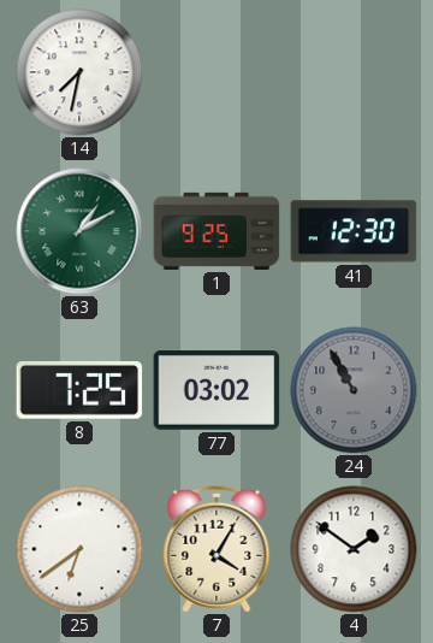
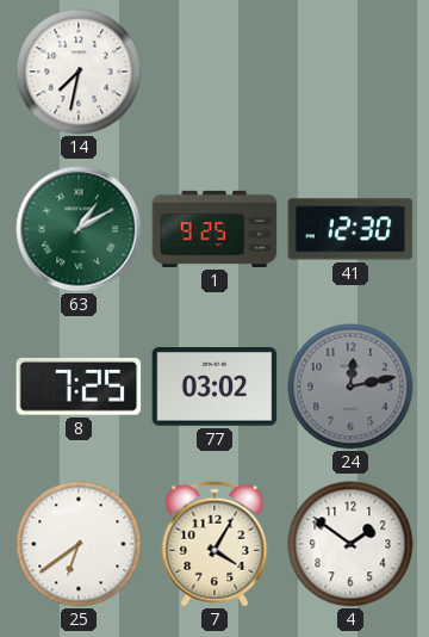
24: 10:55 -> 12:13 (350, 386)
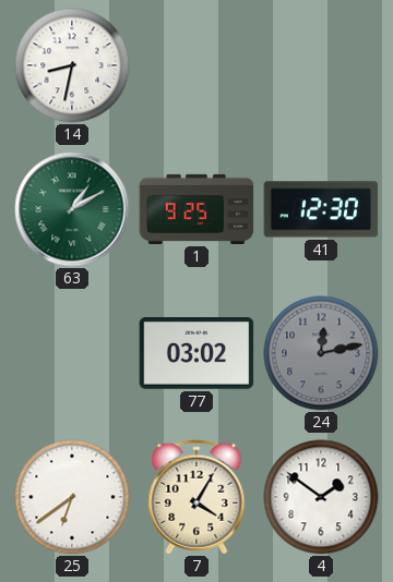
14: 7:32 -> 8:32 (72, 65)
8: 7:25 -> none (79, 386)
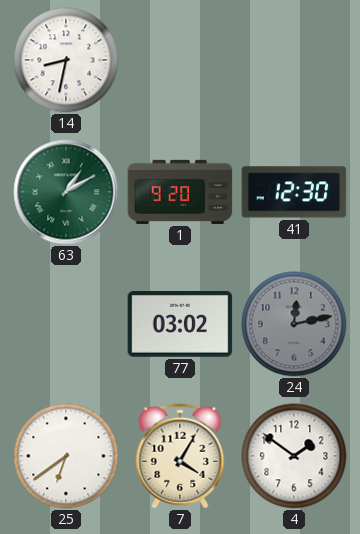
1: 9:25 -> 9:20 (180, 192)
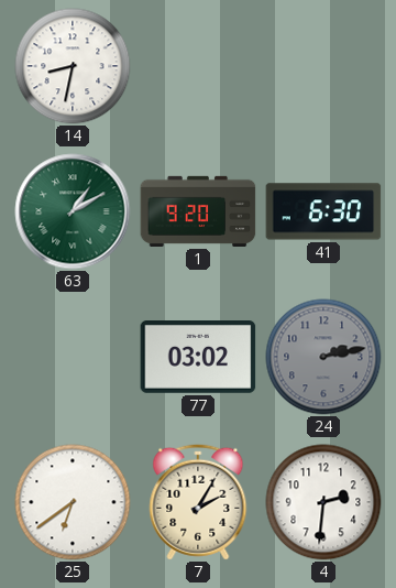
41: 12:30 -> 6:30 (323, 211)
24: 12:13 -> 2:13 (323, 357)
7: 4:05 -> 2:05 (198, 502)
4: 1:51 -> 2:31 (323, 502)
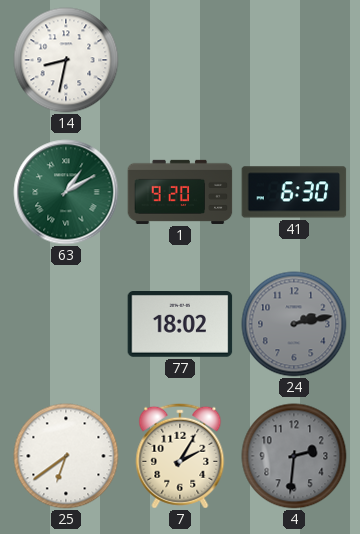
77: 03:02 -> 18:02 (180, 325)
4 dial: white -> grey (294, 456)
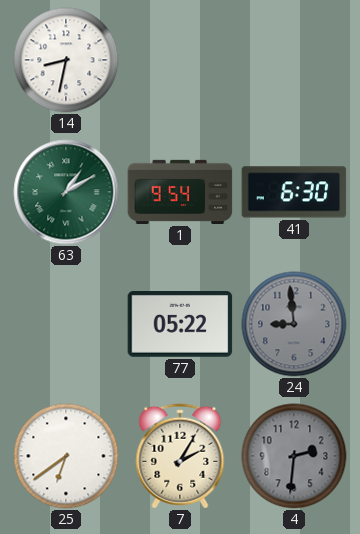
1: 9:20 -> 9:54 (180, 192)
77: 18:02 -> 05:22 (180, 325)
24: 2:13 -> 8:59 (294, 324)
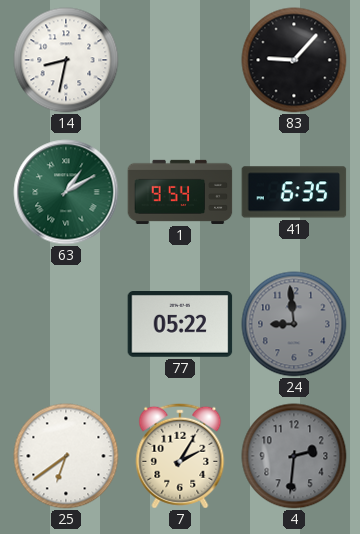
83: none -> 9:07 (294, 60)
41: 6:30 -> 6:35 (294, 192)
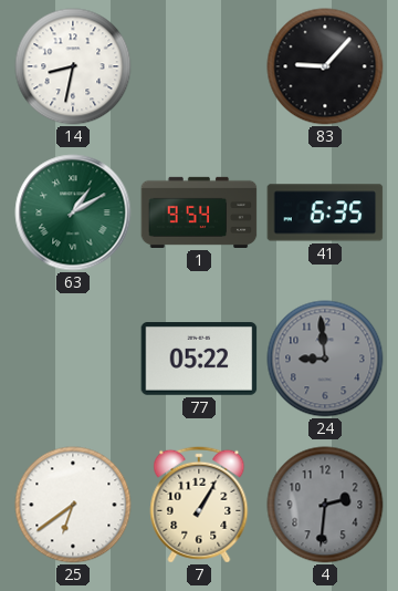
7: 2:05 -> 1:05 (199, 505)
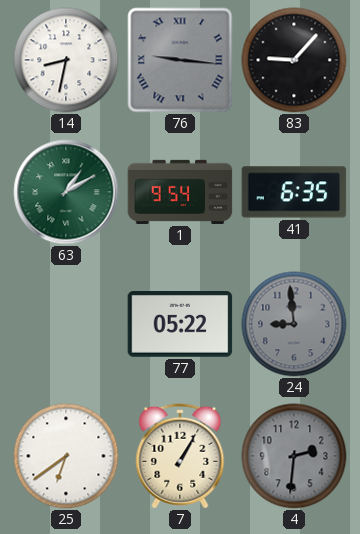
76: none -> 9:16 (180, 60)
